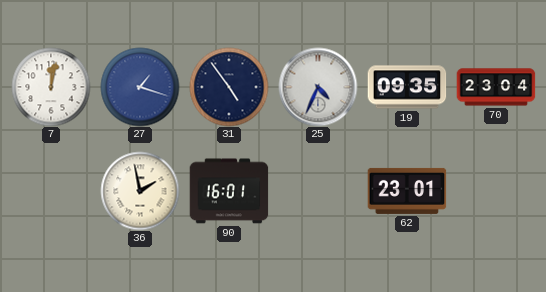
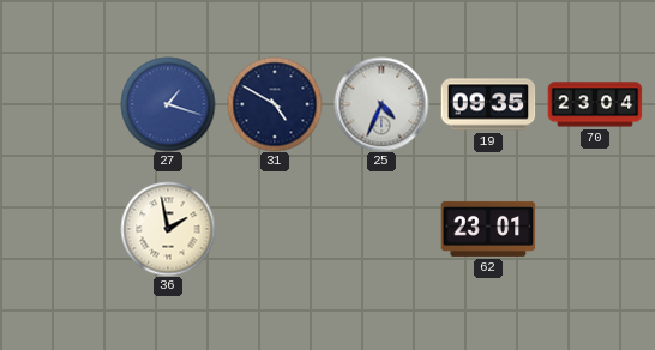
7: 12:02 -> none (51, 87)
31: 4:54 -> 4:50 (275, 104)
90: 16:01 -> none (229, 191)
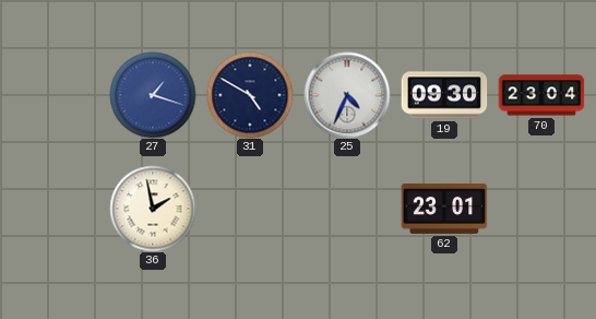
19: 09:35 -> 09:30 (444, 95)
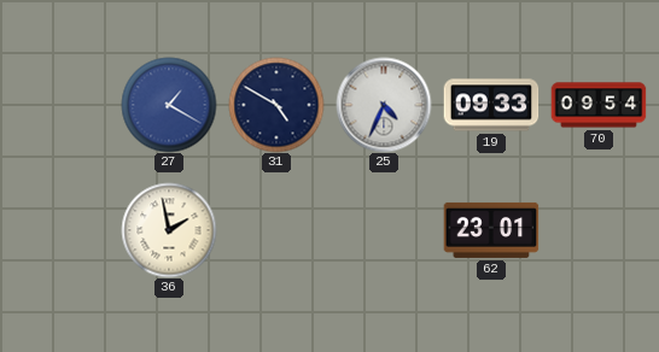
27: 1:18 -> 1:20 (169, 105)
19: 09:30 -> 09:33 (491, 105)
70: 23:04 -> 09:54 (599, 105)
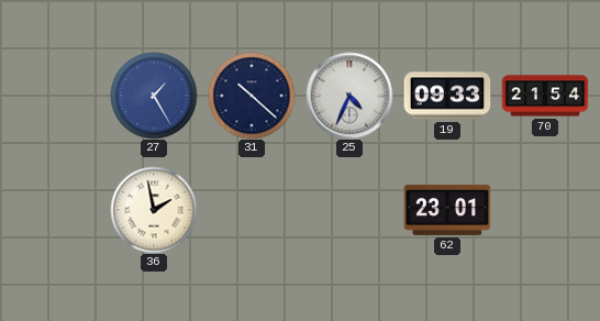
27: 1:20 -> 1:25 (154, 96)
31: 4:50 -> 10:22 (252, 96)
70: 09:54 -> 21:54 (545, 96)
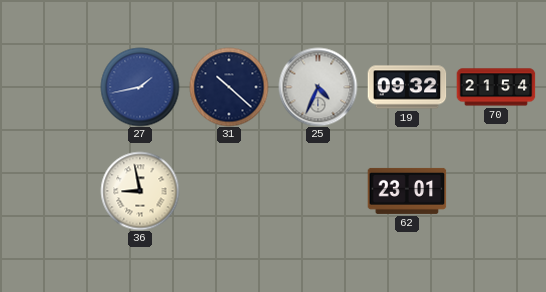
27: 1:25 -> 1:43 (140, 87)
19: 09:33 -> 09:32 (407, 87)
36: 1:58 -> 8:58 (140, 191)
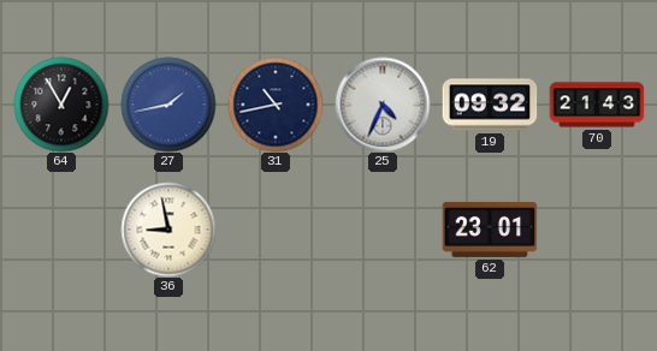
64: none -> 12:55 (61, 105)
31: 10:22 -> 10:43 (276, 105)
70: 21:54 -> 21:43 (597, 105)
